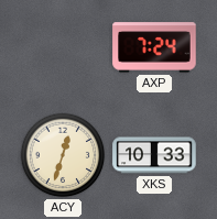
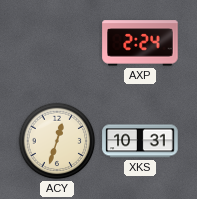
AXP: 7:24 -> 2:24 (140, 43)
XKS: 10:33 -> 10:31 (140, 141)
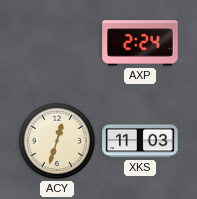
XKS: 10:31 -> 11:03 (140, 141)
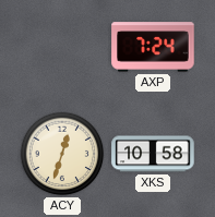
AXP: 2:24 -> 7:24 (153, 47)
XKS: 11:03 -> 10:58 (153, 154)
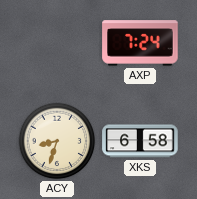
ACY: 12:33 -> 8:33 (57, 141)
XKS: 10:58 -> 6:58 (140, 141)
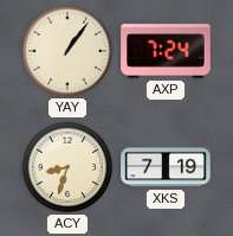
YAY: none -> 1:06 (67, 51)
XKS: 6:58 -> 7:19 (166, 167)
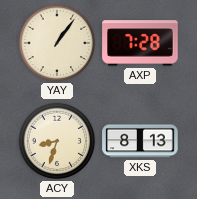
AXP: 7:24 -> 7:28 (140, 43)
XKS: 7:19 -> 8:13 (140, 141)
